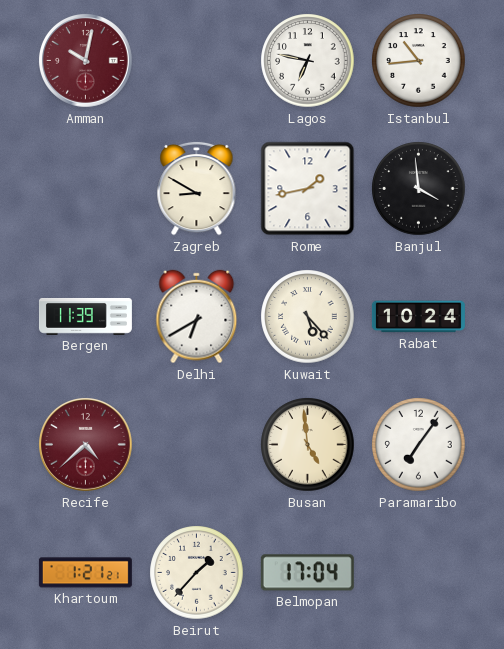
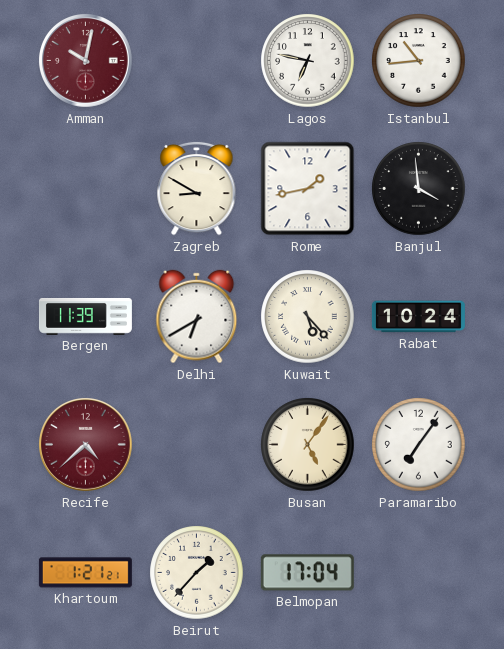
Busan: 4:59 -> 5:06 (308, 445)
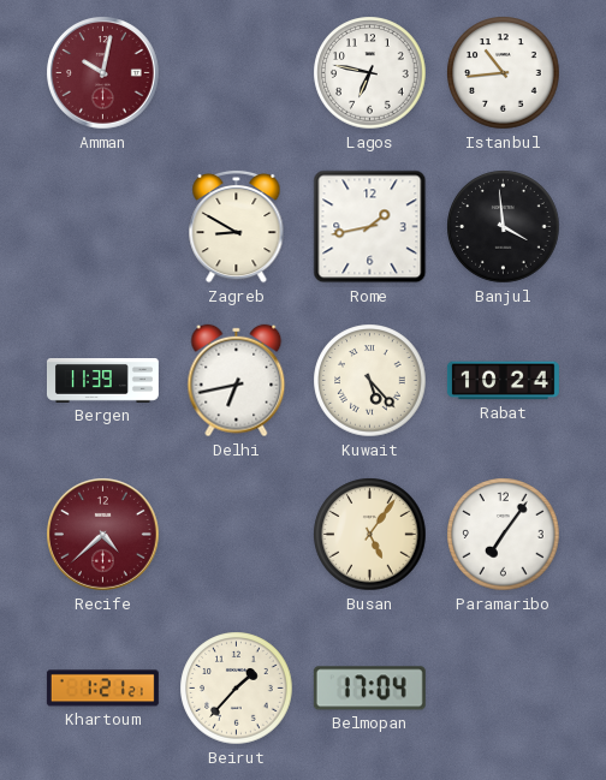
Delhi: 6:40 -> 6:43 (237, 381)
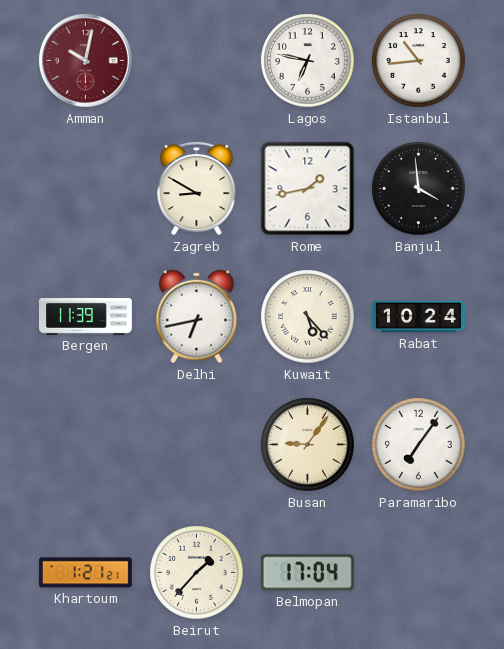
Recife: 4:38 -> none (103, 535)
Busan: 5:06 -> 9:06 (308, 445)
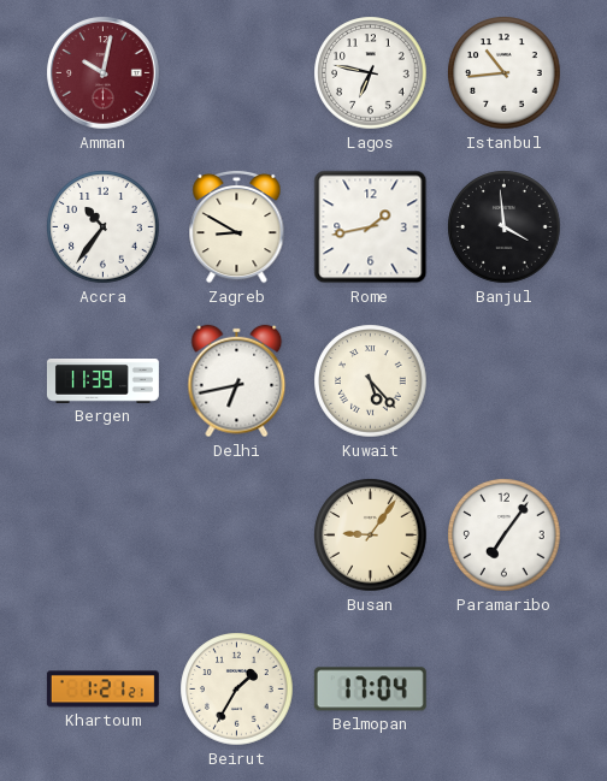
Accra: none -> 10:36 (104, 227)
Rabat: 10:24 -> none (418, 317)
Beirut: 1:37 -> 1:35 (237, 690)
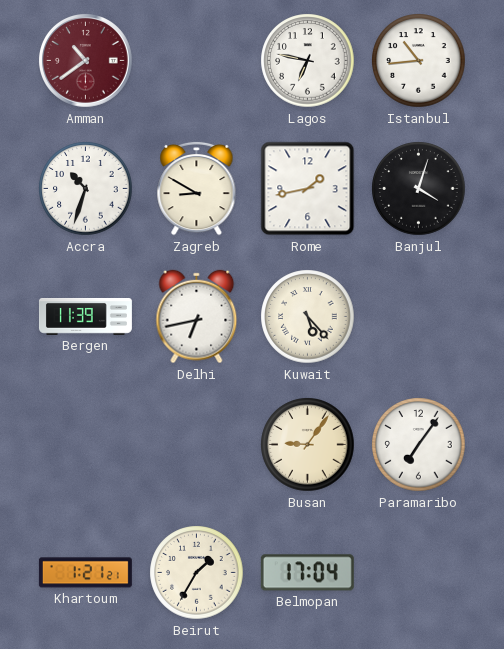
Amman: 10:02 -> 10:39 (86, 61)
Accra: 10:36 -> 10:33 (86, 189)
Banjul: 3:59 -> 4:03 (419, 189)
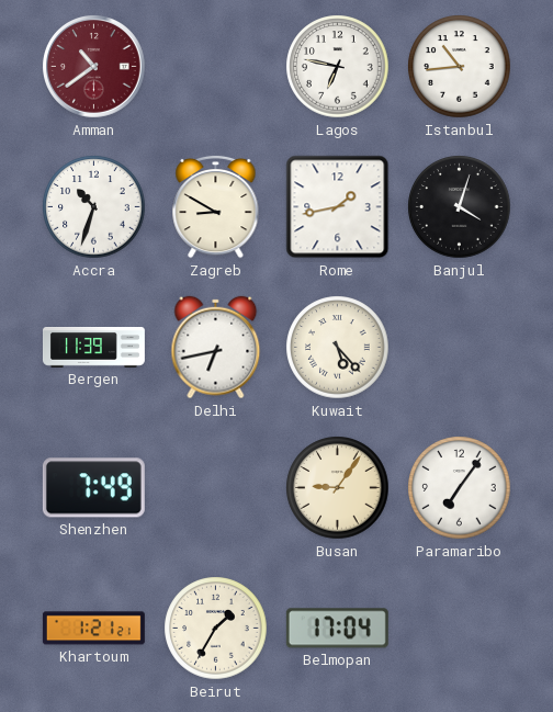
Shenzhen: none -> 7:49 (93, 488)
